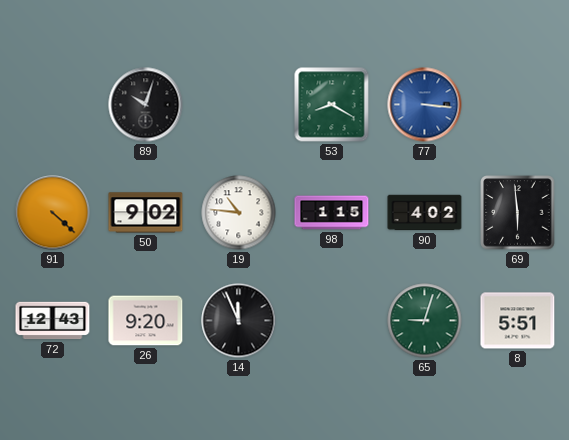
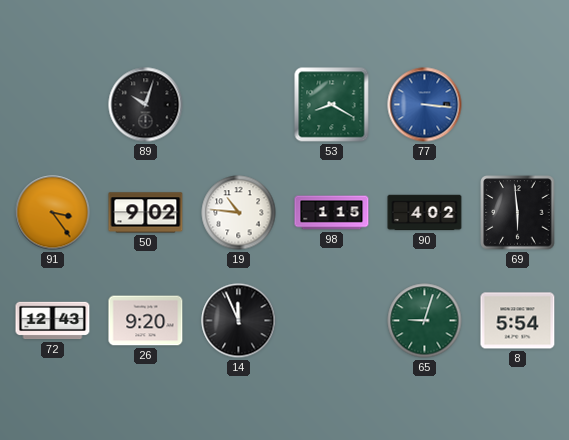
91: 4:22 -> 3:24 (53, 213)
8: 5:51 -> 5:54 (518, 321)
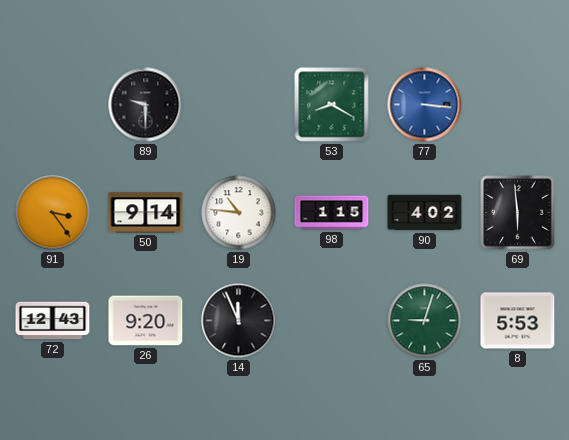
89: 10:03 -> 9:30 (146, 105)
50: 9:02 -> 9:14 (146, 213)
8: 5:54 -> 5:53 (518, 321)
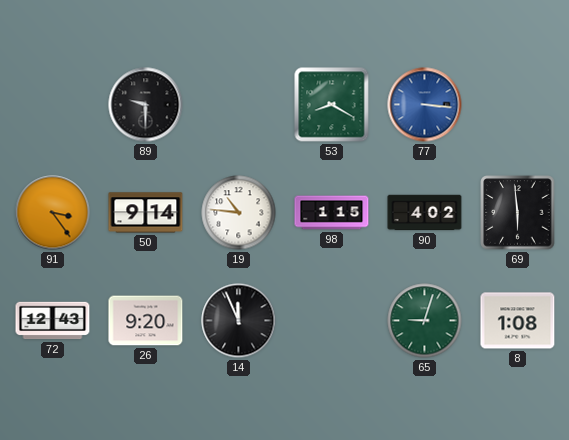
8: 5:53 -> 1:08 (518, 321)
